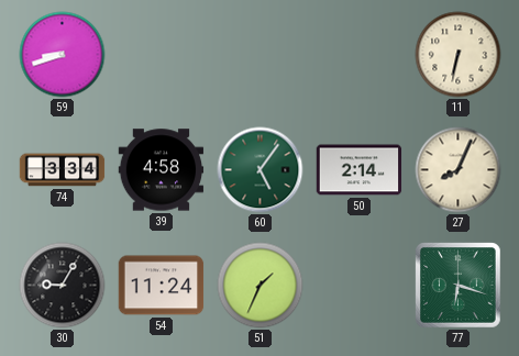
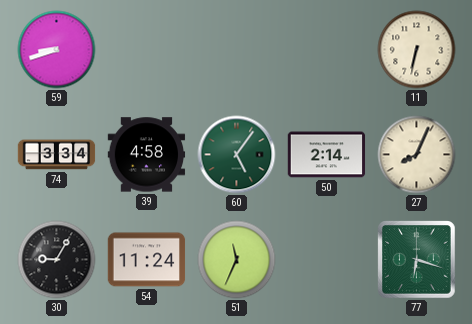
51: 1:34 -> 11:34 (237, 260)
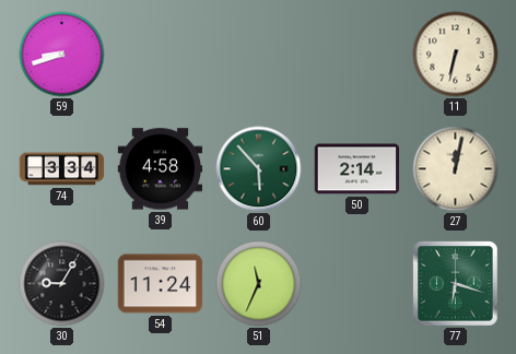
60: 5:06 -> 5:53 (259, 169)
27: 8:04 -> 12:02 (456, 169)
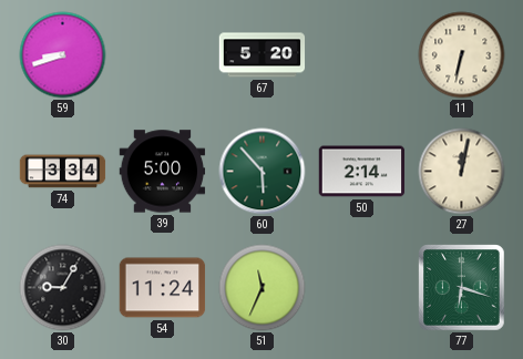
67: none -> 5:20 (263, 55)
39: 4:58 -> 5:00 (163, 172)
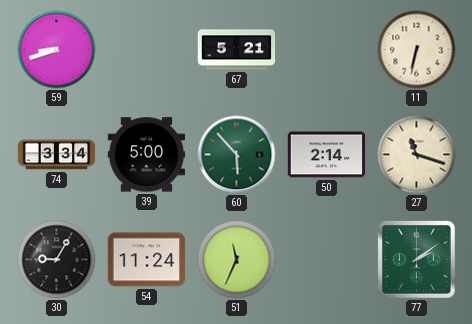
67: 5:20 -> 5:21 (237, 50)
27: 12:02 -> 11:18 (417, 155)
77: 6:18 -> 2:09 (417, 260)
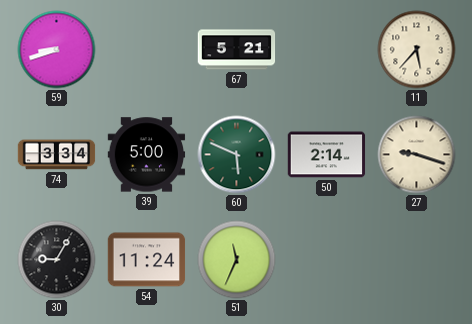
11: 6:32 -> 5:37 (417, 50)
60: 5:53 -> 5:49 (237, 155)
27: 11:18 -> 9:18 (417, 155)
77: 2:09 -> none (417, 260)
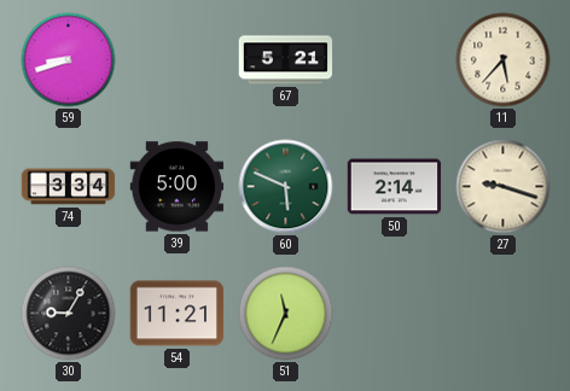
54: 11:24 -> 11:21 (178, 314)
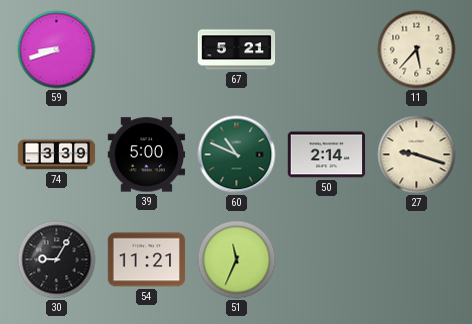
74: 3:34 -> 3:39 (57, 155)
60: 5:49 -> 10:49 (237, 155)
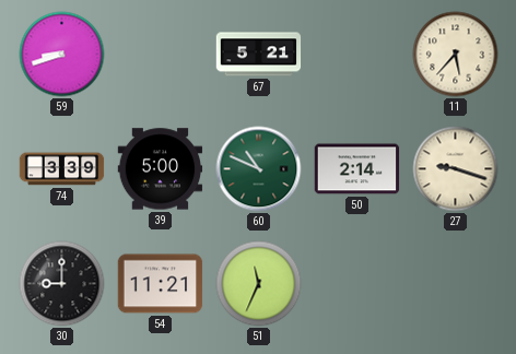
30: 9:05 -> 9:00 (62, 284)
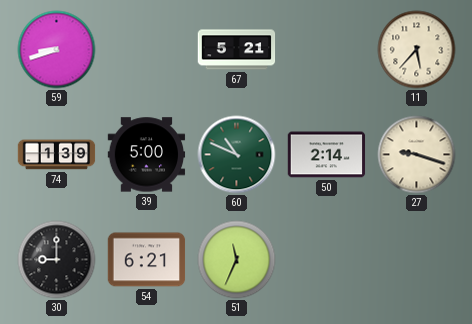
74: 3:39 -> 1:39 (57, 155)
54: 11:21 -> 6:21 (147, 260)
